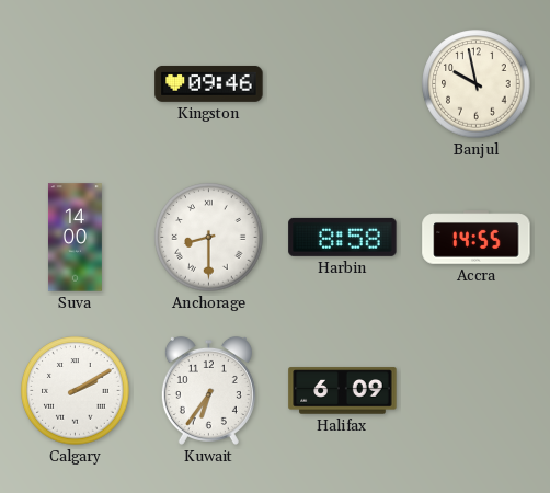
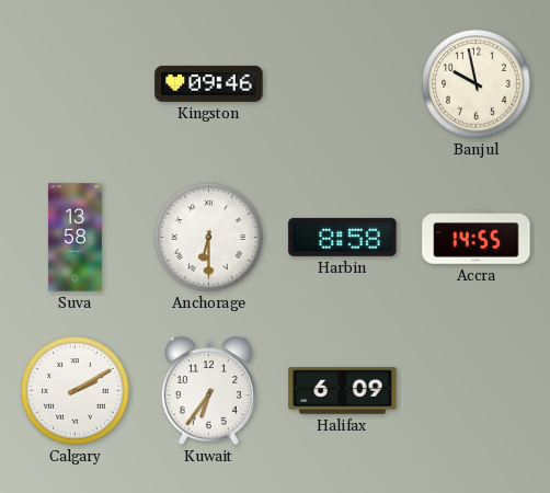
Suva: 14:00 -> 13:58 (75, 238)
Anchorage: 8:30 -> 6:30 (209, 238)
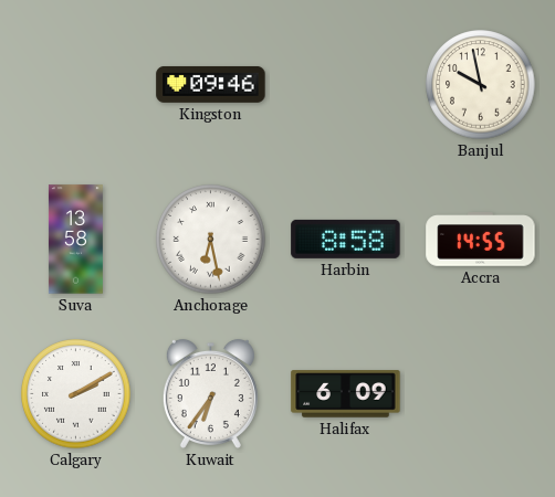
Anchorage: 6:30 -> 6:28 (211, 240)
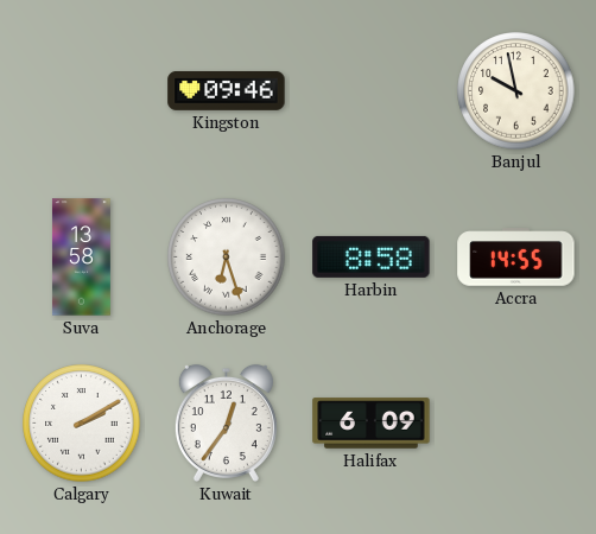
Anchorage: 6:28 -> 6:27 (227, 258)
Kuwait: 6:36 -> 12:36 (226, 422)
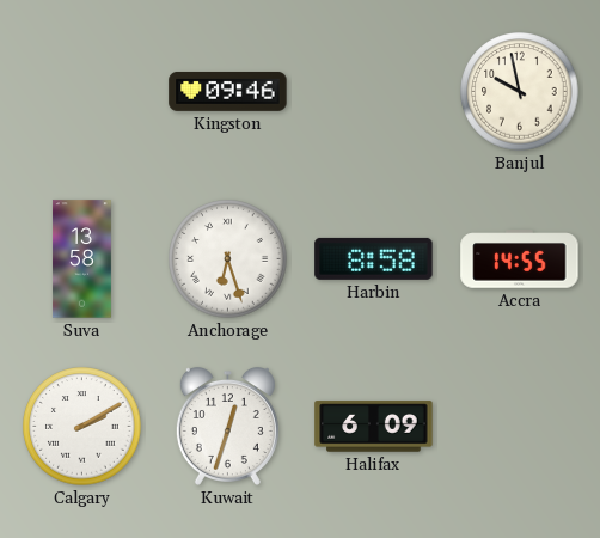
Kuwait: 12:36 -> 12:33 (227, 426)
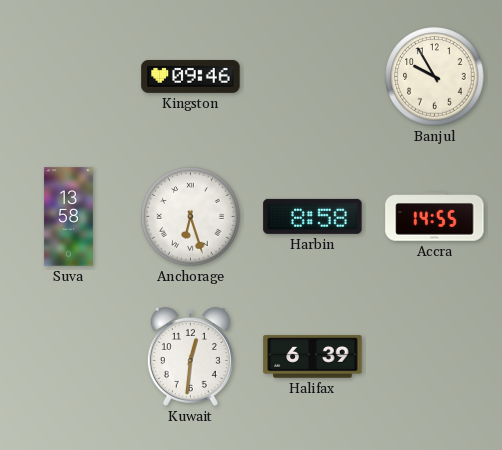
Banjul: 9:58 -> 9:55 (435, 77)
Calgary: 2:10 -> none (82, 427)
Kuwait: 12:33 -> 12:31 (190, 356)
Halifax: 6:09 -> 6:39 (313, 357)
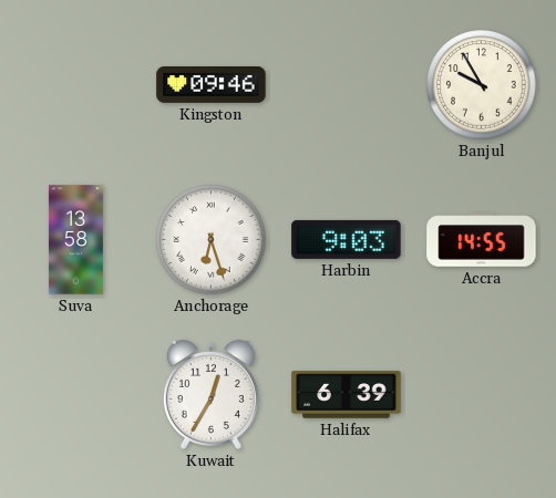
Harbin: 8:58 -> 9:03 (347, 239)
Kuwait: 12:31 -> 12:35 (210, 394)
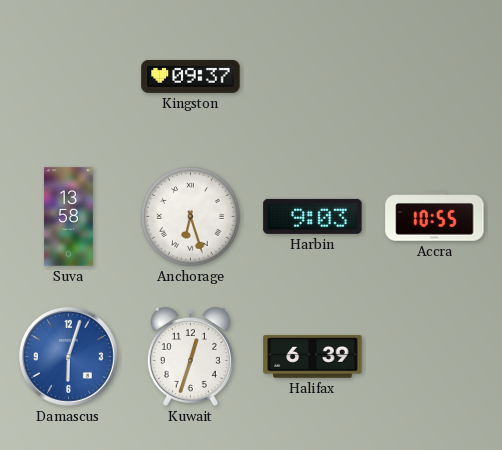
Kingston: 09:46 -> 09:37 (191, 76)
Banjul: 9:55 -> none (482, 85)
Accra: 14:55 -> 10:55 (435, 217)
Damascus: none -> 6:03 (68, 356)
Kuwait: 12:35 -> 12:33 (190, 356)
